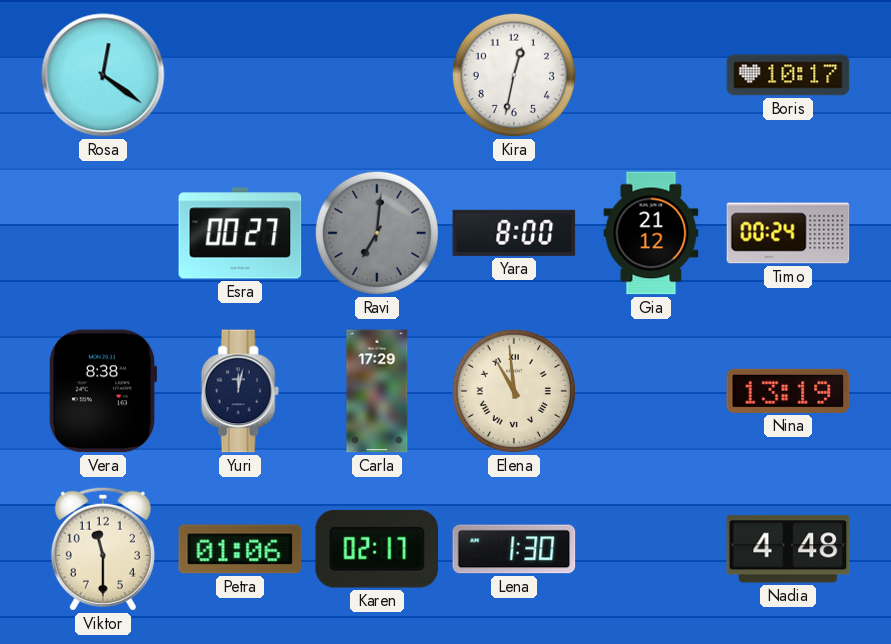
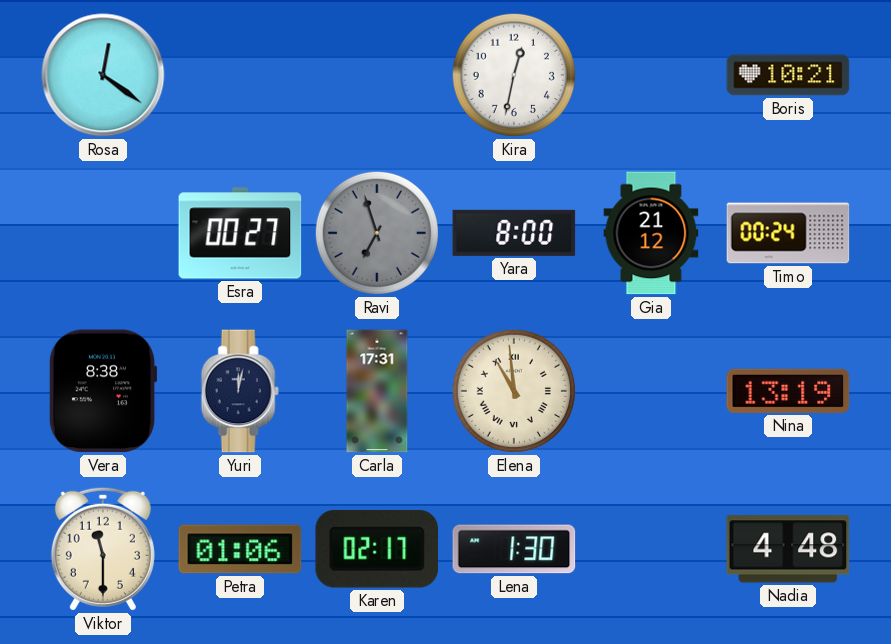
Boris: 10:17 -> 10:21 (788, 75)
Ravi: 7:01 -> 6:57 (377, 233)
Carla: 17:29 -> 17:31 (377, 391)
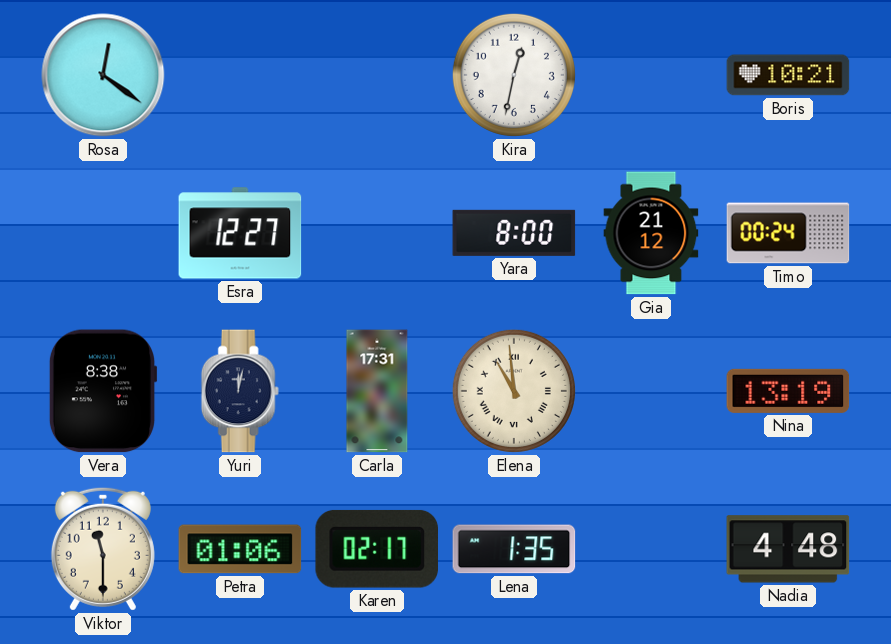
Esra: 00:27 -> 12:27 (240, 233)
Ravi: 6:57 -> none (377, 233)
Lena: 1:30 -> 1:35 (514, 549)
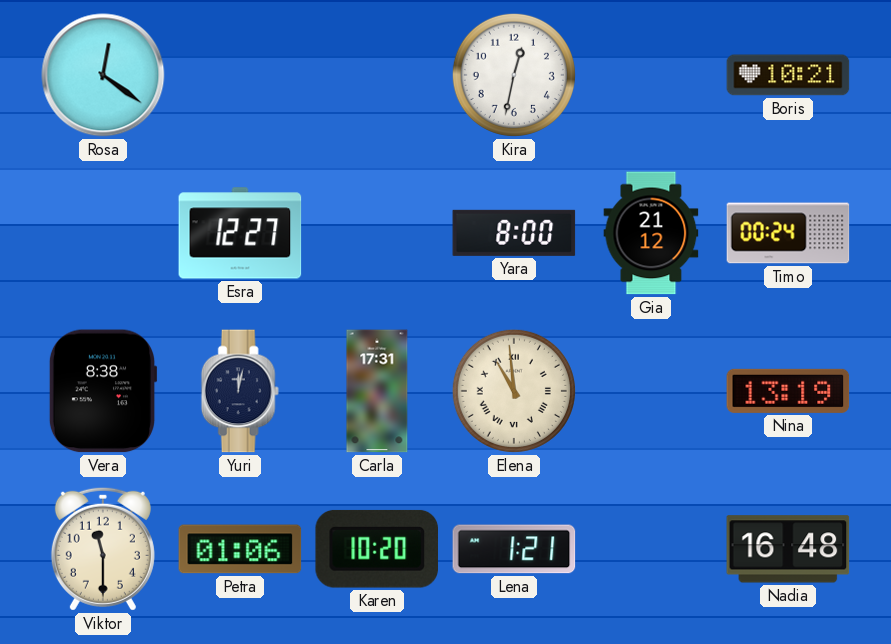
Karen: 02:17 -> 10:20 (376, 549)
Lena: 1:35 -> 1:21 (514, 549)
Nadia: 4:48 -> 16:48 (788, 549)
